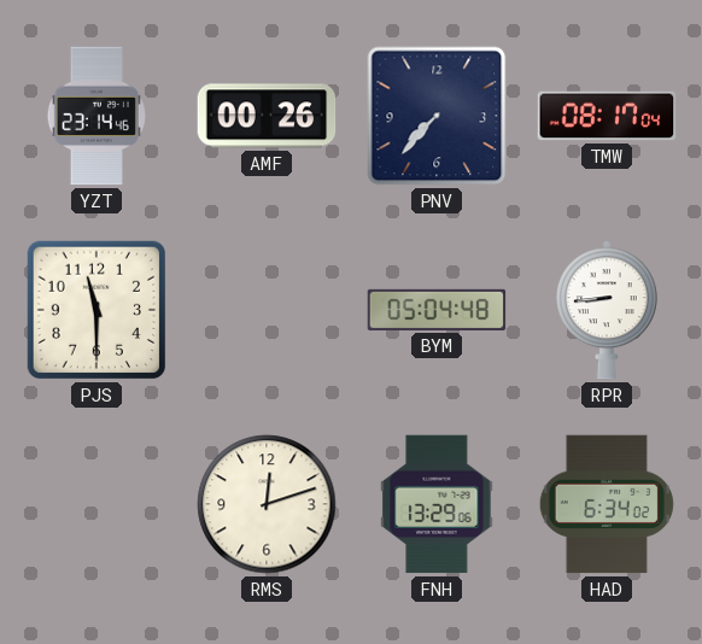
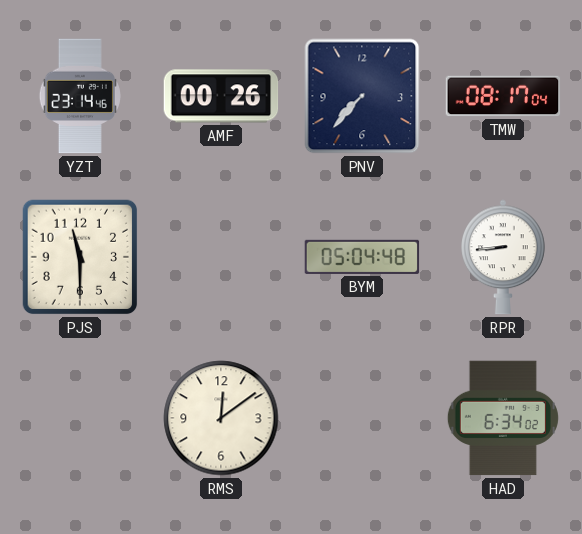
RMS: 12:12 -> 12:09 (221, 418)
FNH: 13:29 -> none (437, 504)
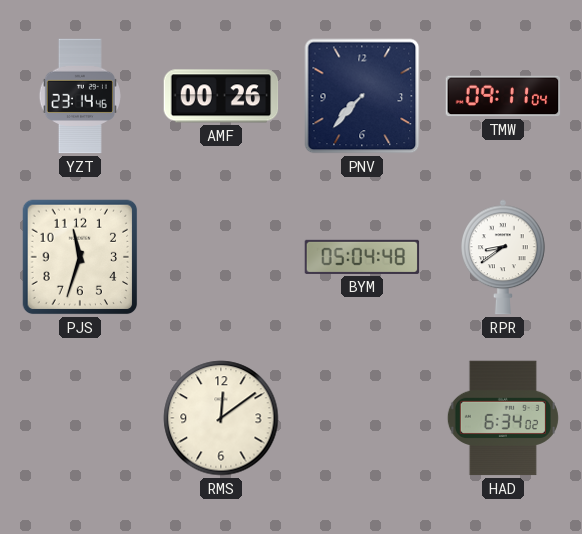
TMW: 08:17 -> 09:11 (503, 96)
PJS: 11:30 -> 11:33 (80, 257)
RPR: 8:44 -> 8:39 (504, 257)
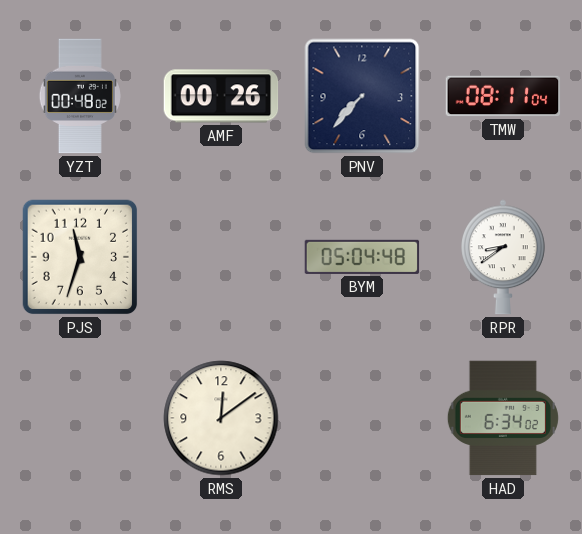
YZT: 23:14 -> 00:48 (80, 96)
TMW: 09:11 -> 08:11 (503, 96)
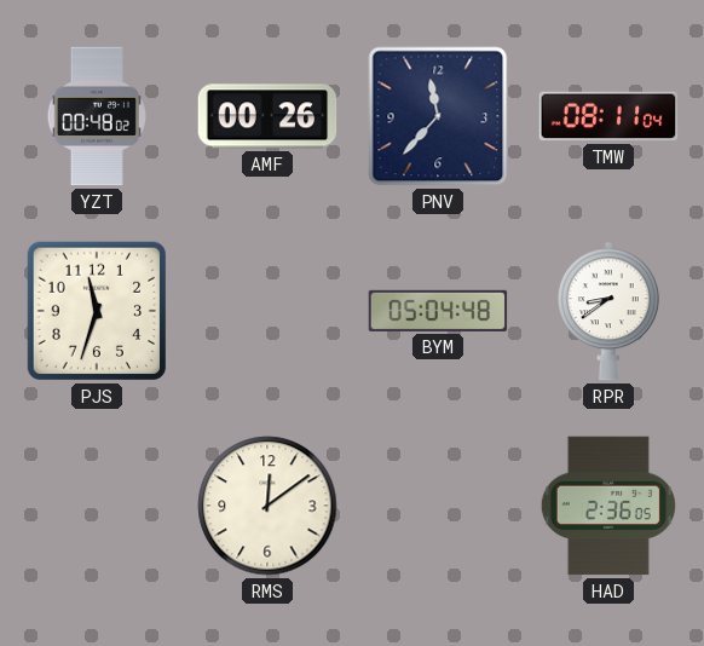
PNV: 7:37 -> 11:37 (438, 116)
HAD: 6:34 -> 2:36 (608, 506)
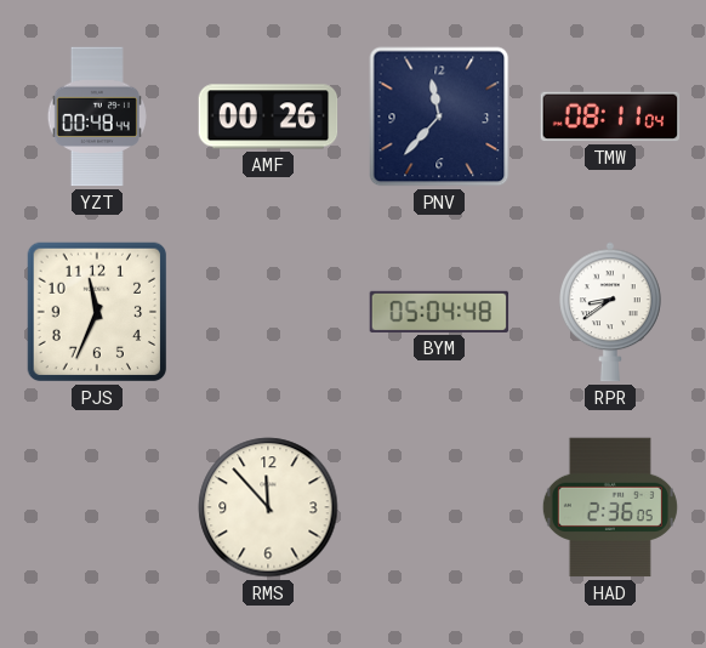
YZT: 00:48:02 -> 00:48:44 (97, 116)
PJS: 11:33 -> 11:34 (97, 312)
RMS: 12:09 -> 11:53 (268, 507)
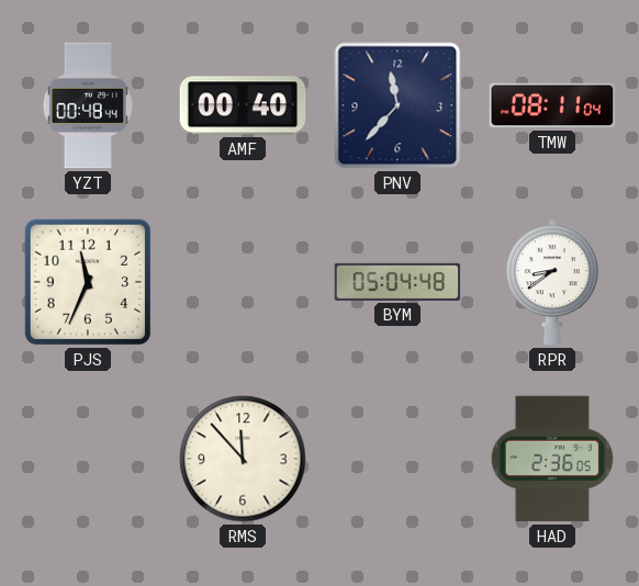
AMF: 00:26 -> 00:40 (243, 105)
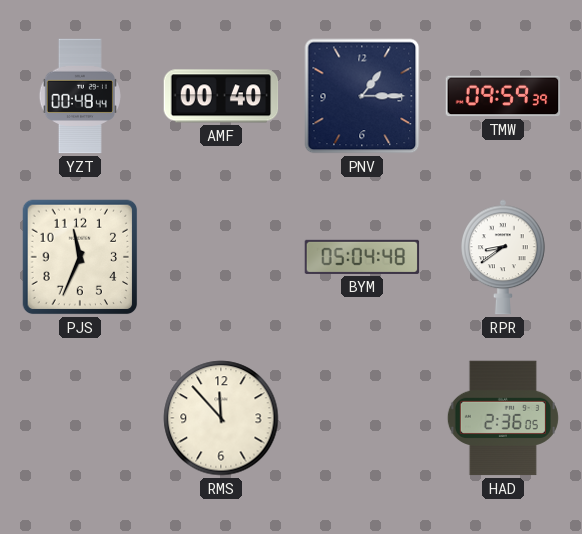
PNV: 11:37 -> 1:15 (362, 96)
TMW: 08:11 -> 09:59 (503, 96)
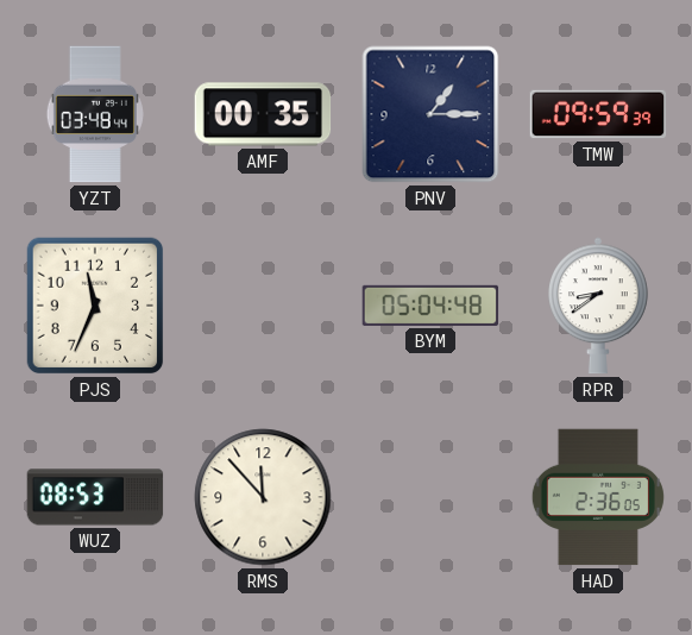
YZT: 00:48 -> 03:48 (95, 114)
AMF: 00:40 -> 00:35 (263, 114)
WUZ: none -> 08:53 (95, 497)
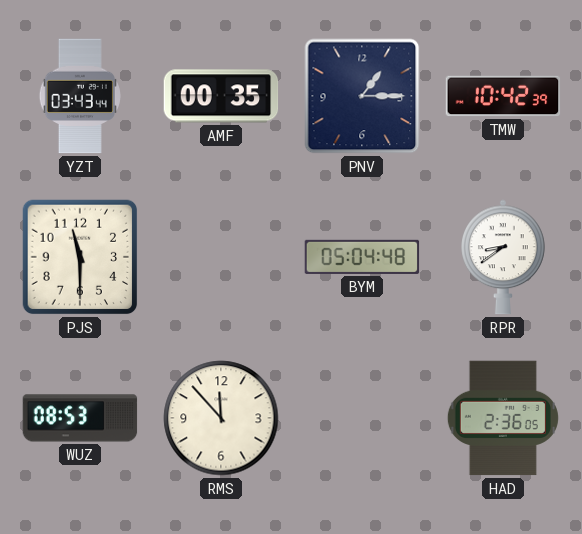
YZT: 03:48 -> 03:43 (80, 96)
TMW: 09:59 -> 10:42 (503, 96)
PJS: 11:34 -> 11:30 (80, 257)
